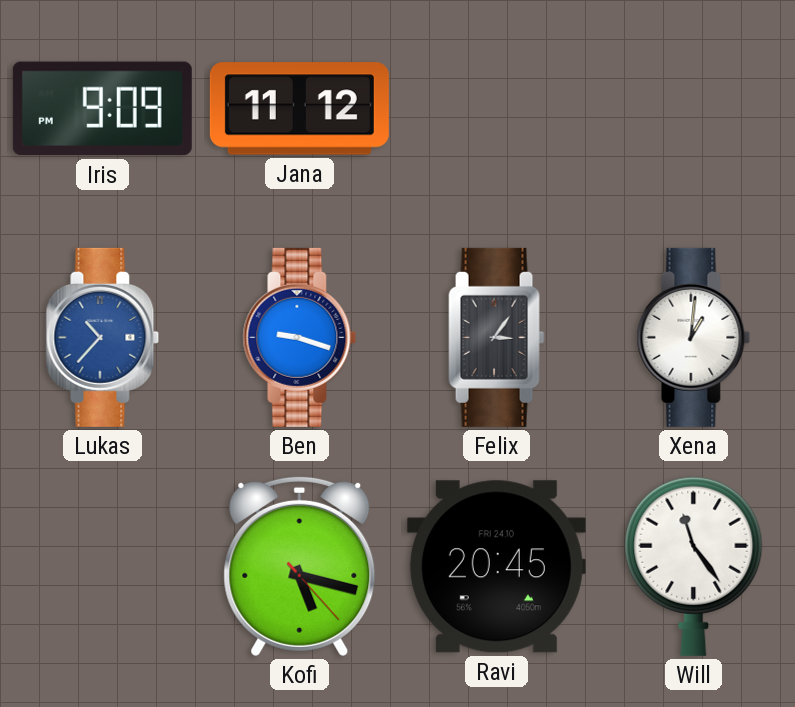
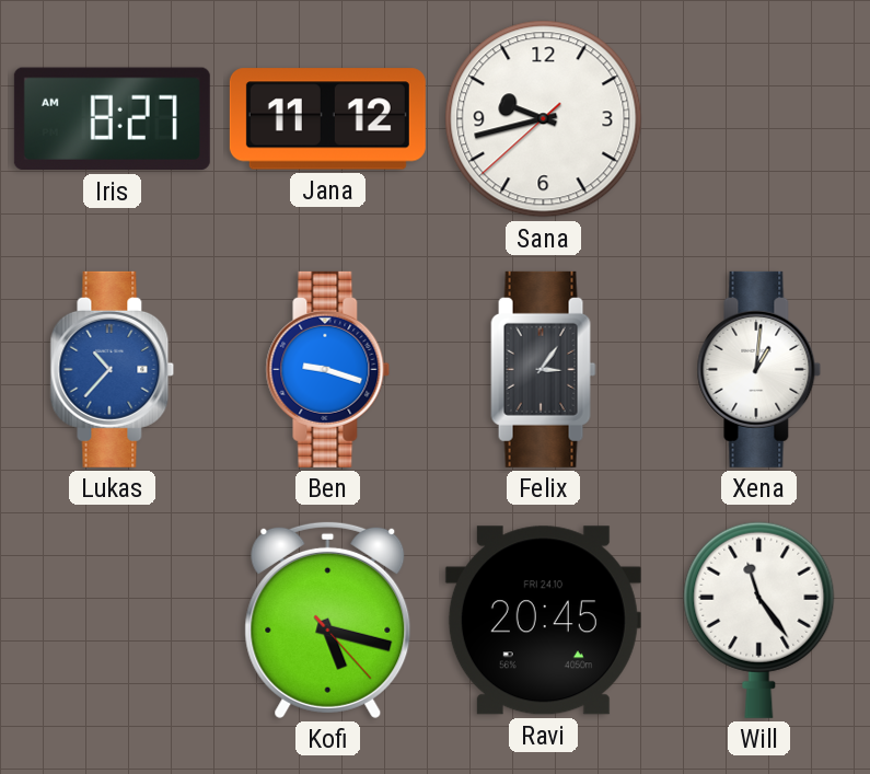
Iris: 9:09 -> 8:27 (112, 119)
Sana: none -> 9:42 (544, 119)
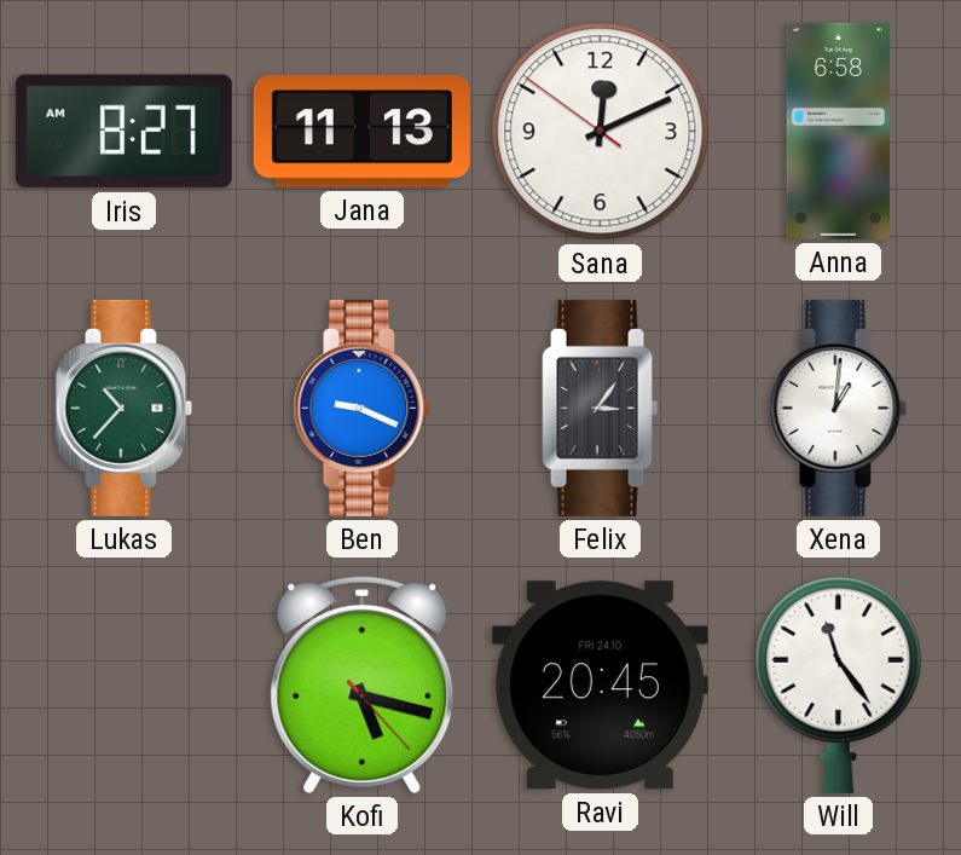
Jana: 11:12 -> 11:13 (361, 132)
Sana: 9:42 -> 12:10 (601, 132)
Anna: none -> 6:58 (838, 131)
Lukas dial: blue -> green (125, 408)
Ben: 9:18 -> 9:19 (363, 408)
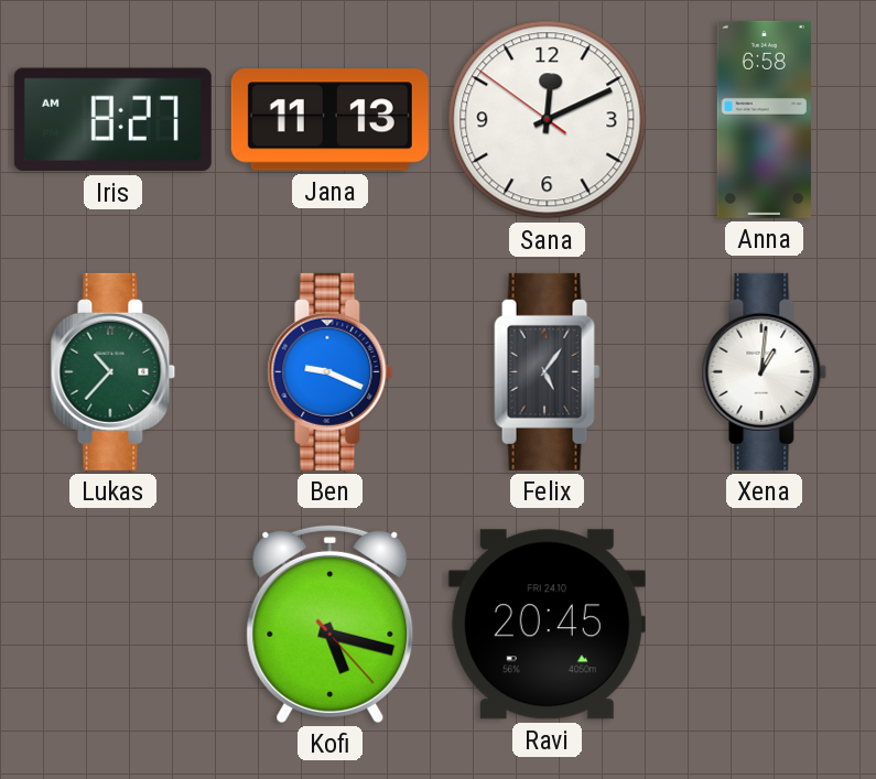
Felix: 3:06 -> 5:06 (548, 371)
Will: 11:24 -> none (839, 684)
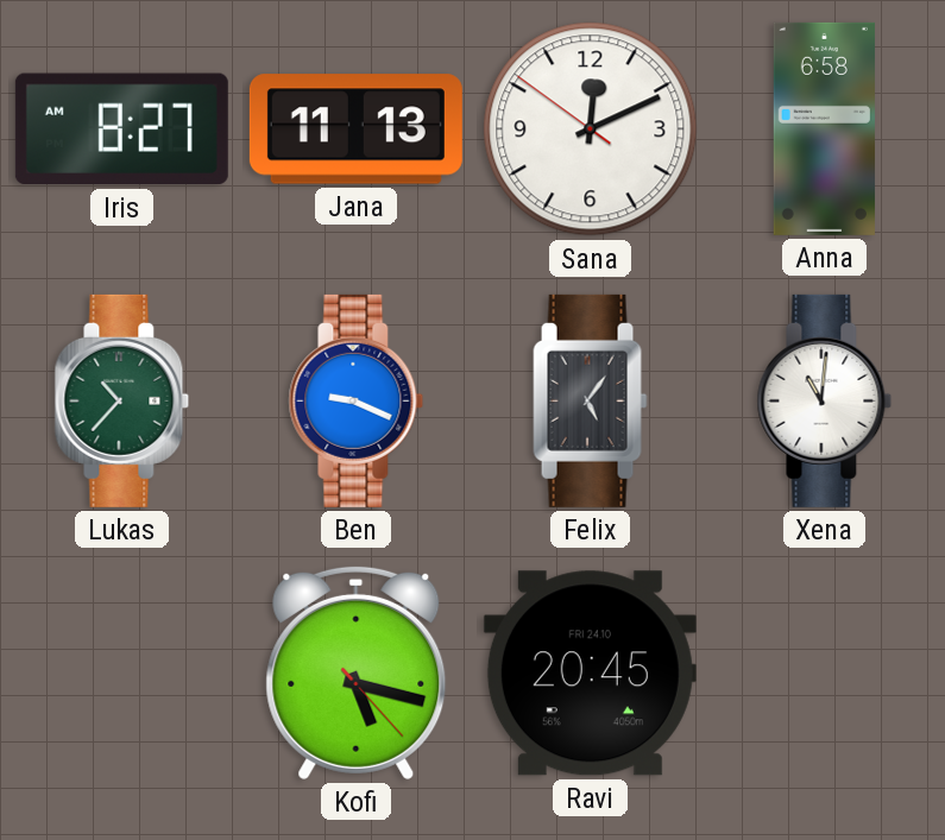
Xena: 1:01 -> 11:01 (825, 400)
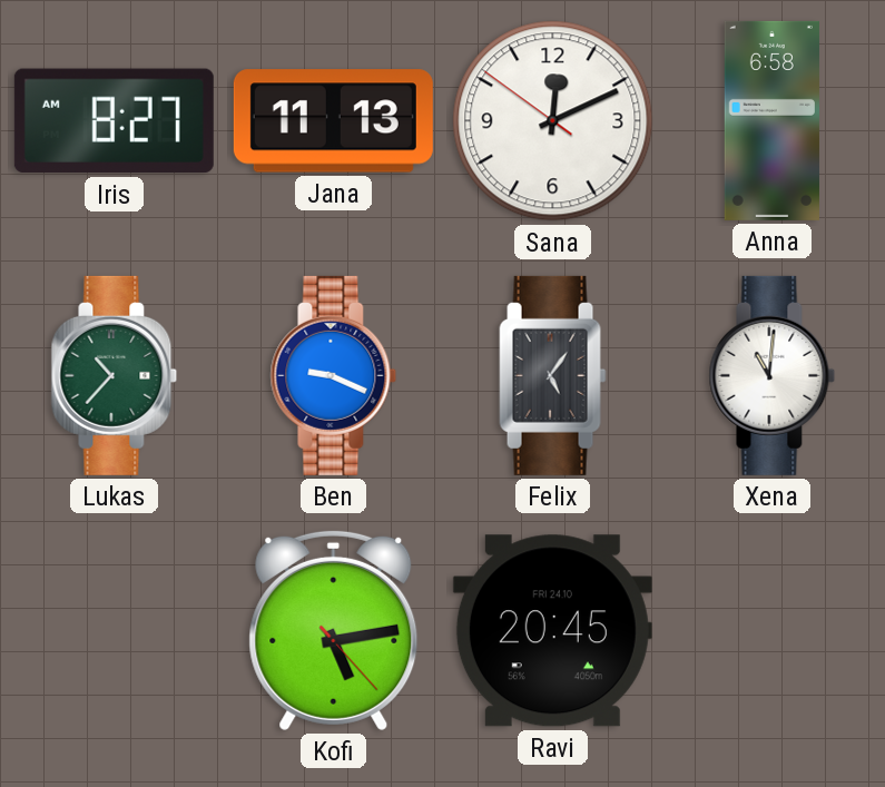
Kofi: 5:17 -> 5:13 (334, 630)
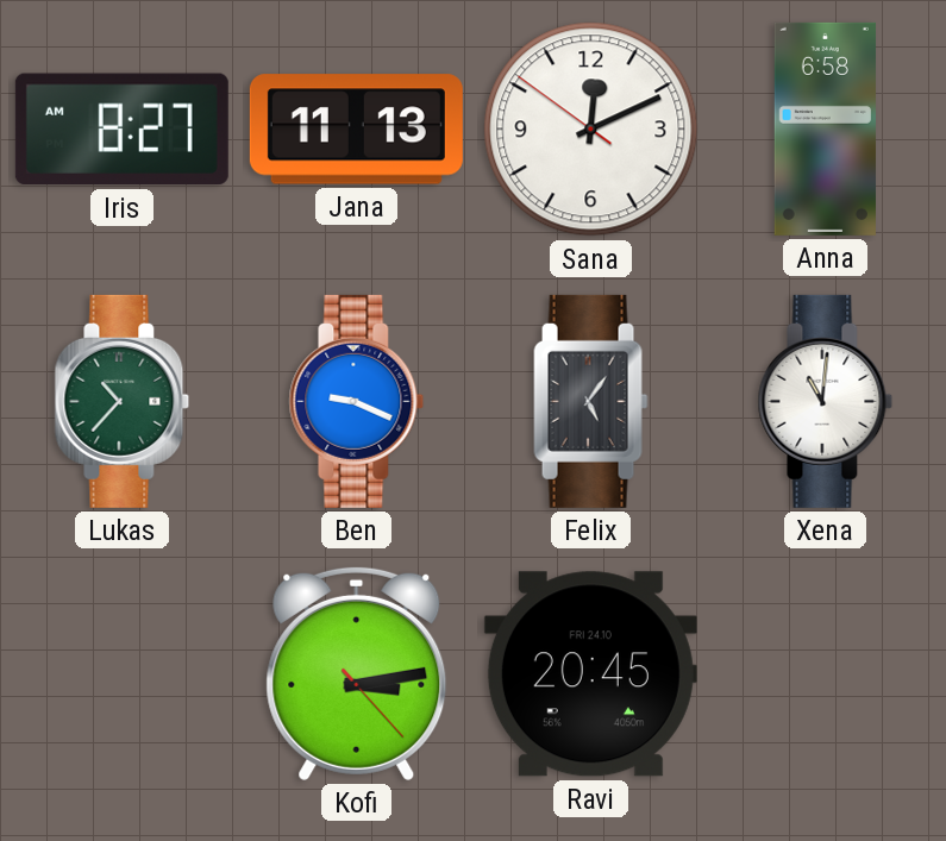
Kofi: 5:13 -> 3:13 (357, 673)
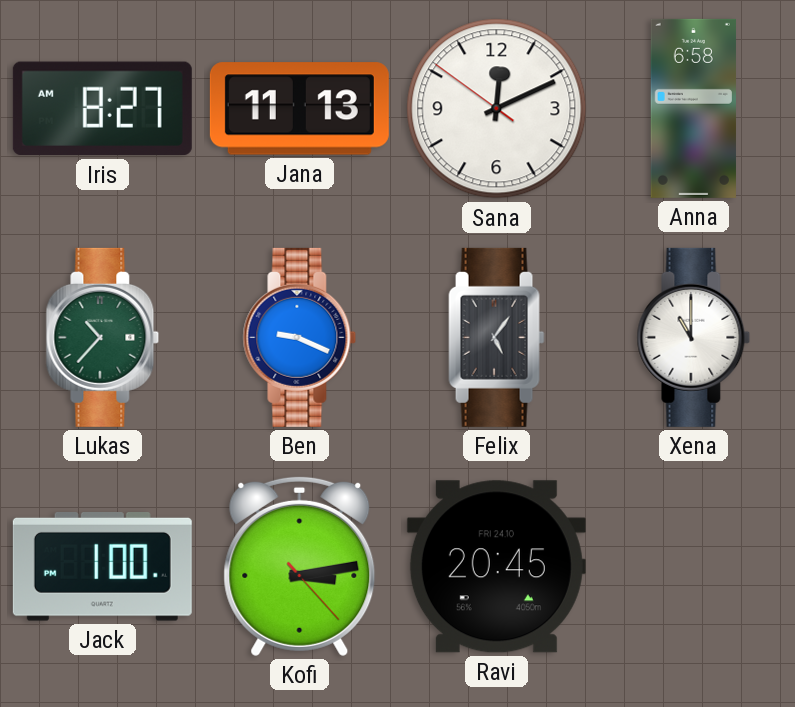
Xena: 11:01 -> 11:00 (694, 337)
Jack: none -> 1:00 (102, 567)
